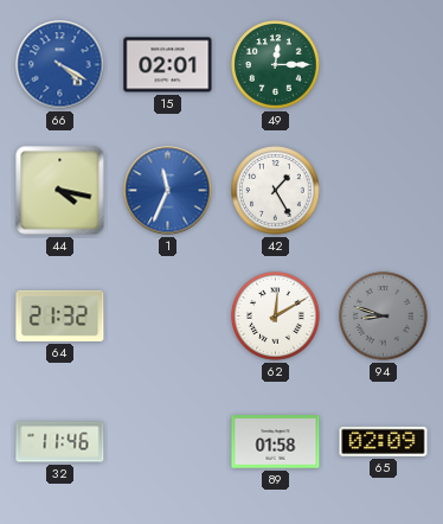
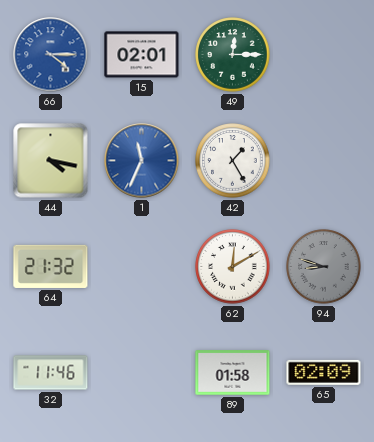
66: 4:20 -> 4:15 (51, 55)
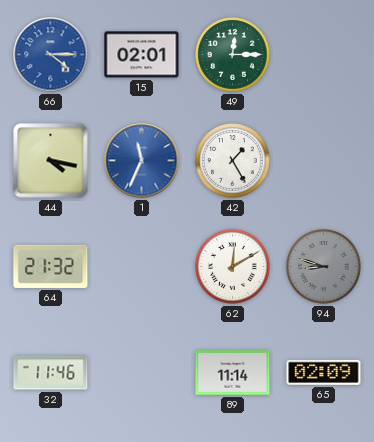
89: 01:58 -> 11:14 (233, 373)
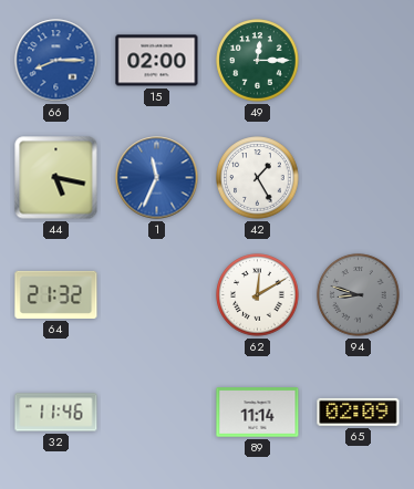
66: 4:15 -> 8:15 (56, 61)
15: 02:01 -> 02:00 (157, 61)
44: 4:17 -> 5:17 (56, 178)
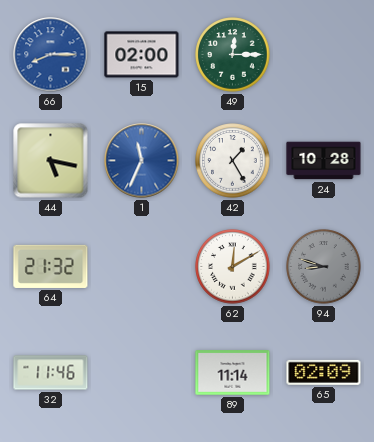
24: none -> 10:28 (324, 161)
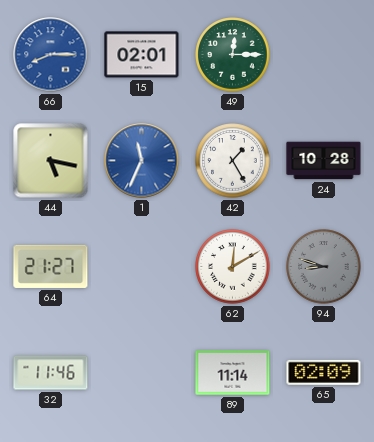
15: 02:00 -> 02:01 (142, 55)
64: 21:32 -> 21:27 (51, 266)
